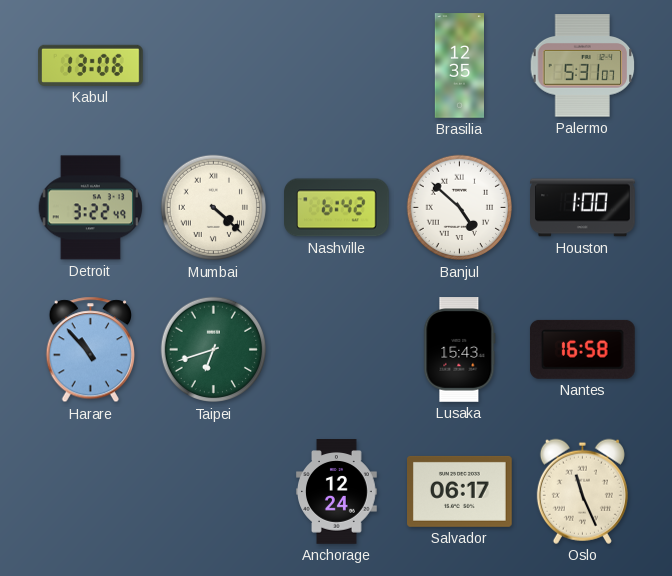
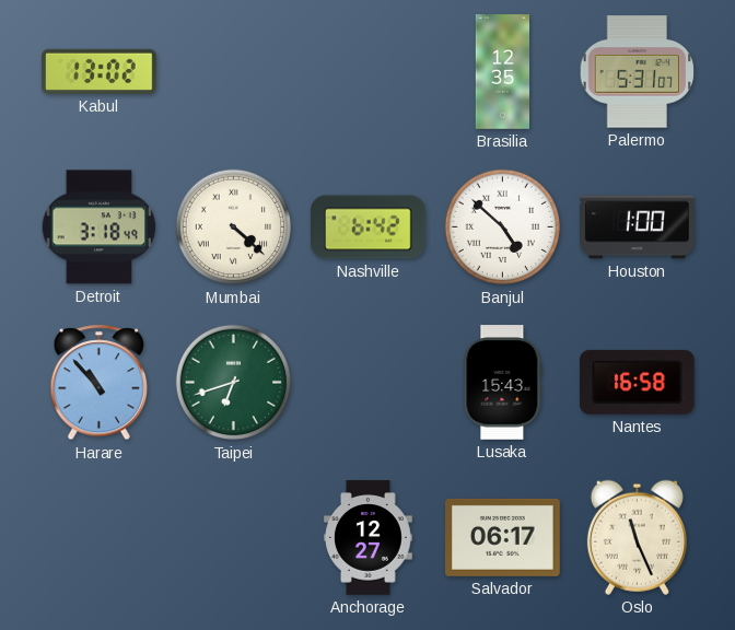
Kabul: 13:06 -> 13:02 (100, 71)
Detroit: 3:22 -> 3:18 (100, 227)
Anchorage: 12:24 -> 12:27 (369, 538)
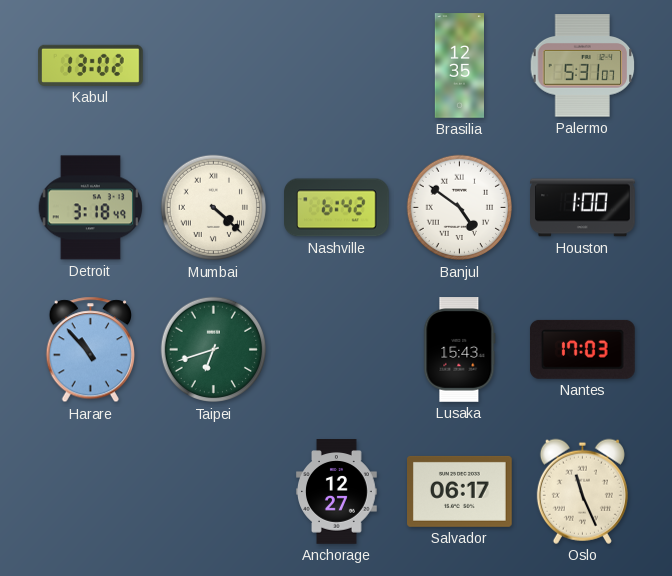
Banjul: 4:52 -> 4:51 (460, 208)
Nantes: 16:58 -> 17:03 (582, 349)
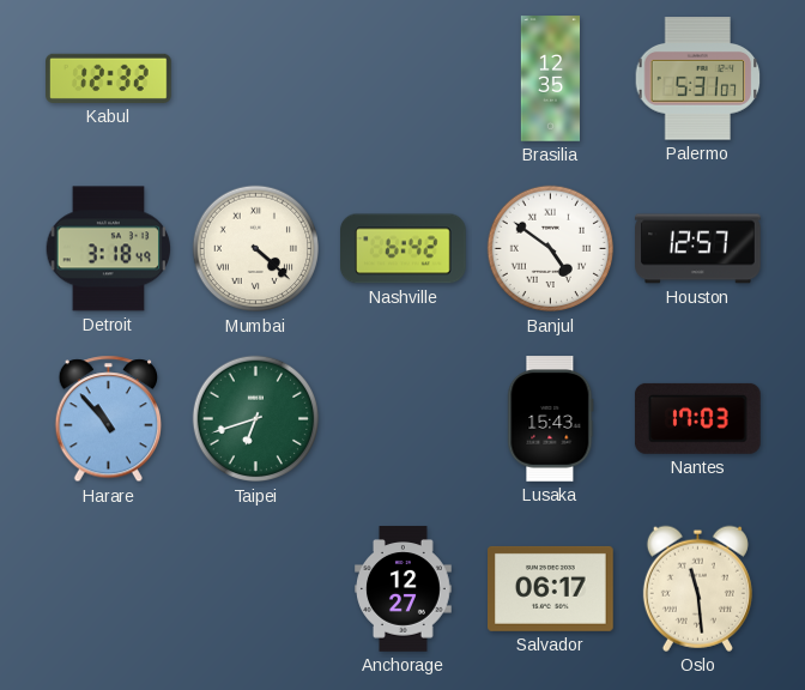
Kabul: 13:02 -> 12:32 (109, 78)
Houston: 1:00 -> 12:57 (698, 249)
Oslo: 11:26 -> 11:29 (697, 588)
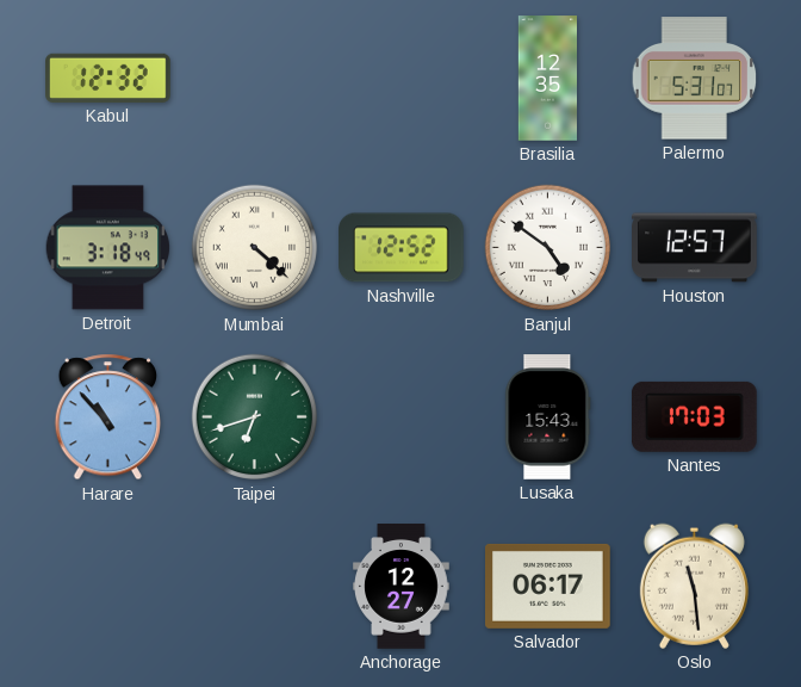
Nashville: 6:42 -> 12:52 (402, 248)
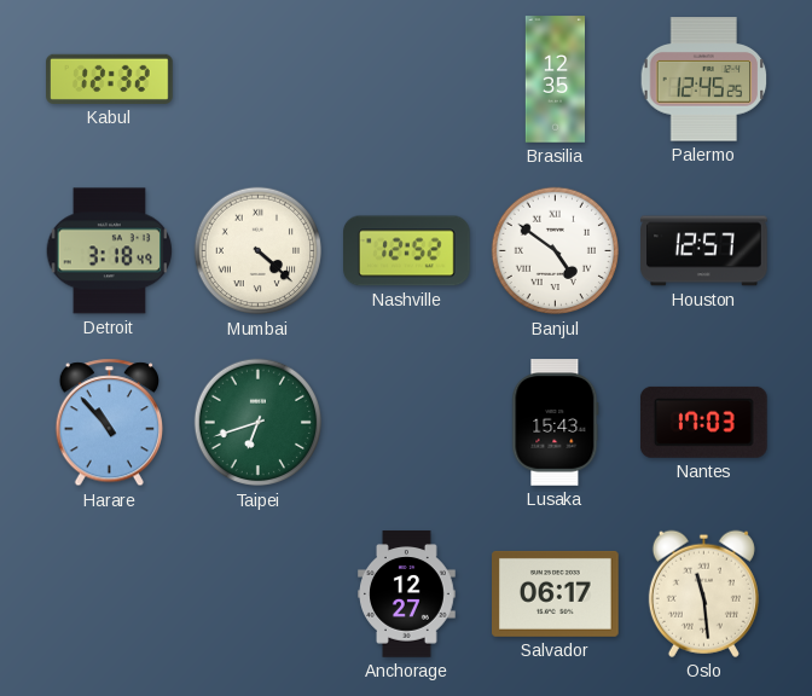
Palermo: 5:31 -> 12:45 (704, 80)
